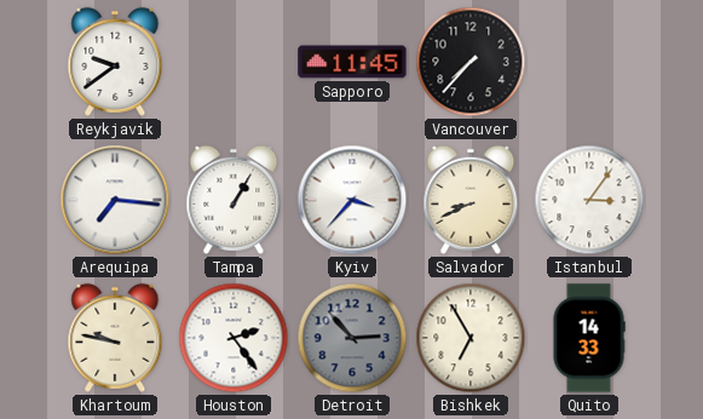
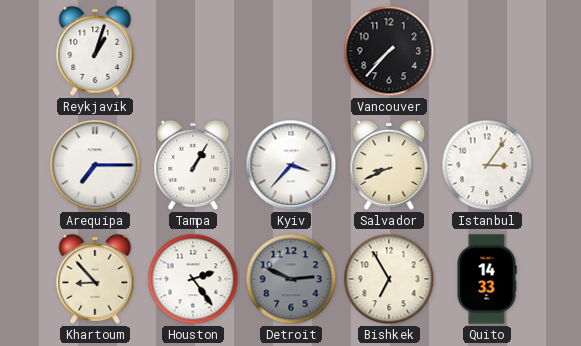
Reykjavik: 9:39 -> 1:03 (95, 51)
Sapporo: 11:45 -> none (352, 62)
Arequipa: 7:16 -> 7:15 (95, 165)
Khartoum: 9:47 -> 8:53 (95, 279)
Detroit: 2:53 -> 2:49 (291, 279)
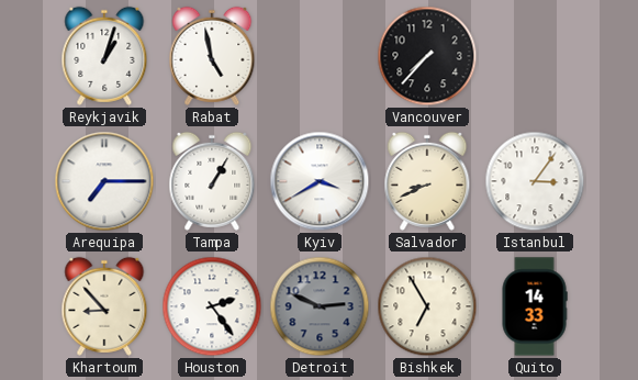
Rabat: none -> 4:58 (212, 56)
Kyiv: 3:37 -> 3:40 (320, 181)
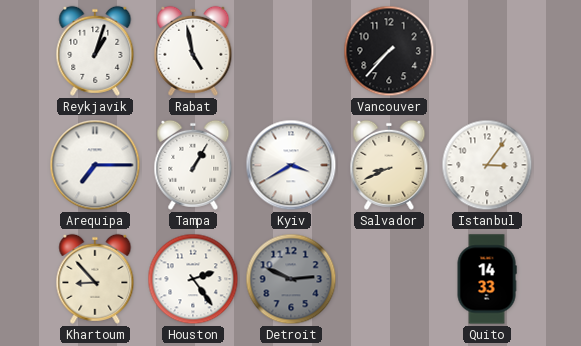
Bishkek: 6:55 -> none (427, 306)
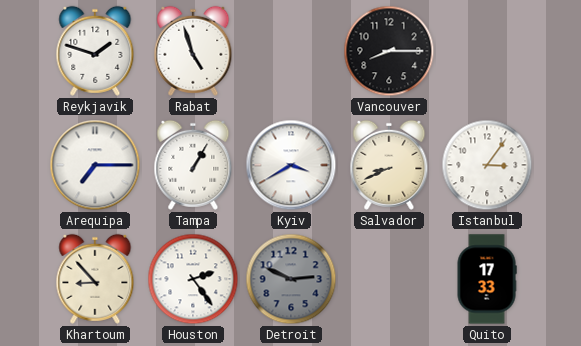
Reykjavik: 1:03 -> 1:48 (95, 51)
Rabat: 4:58 -> 4:57 (193, 51)
Vancouver: 7:37 -> 8:15 (389, 51)
Quito: 14:33 -> 17:33 (487, 279)
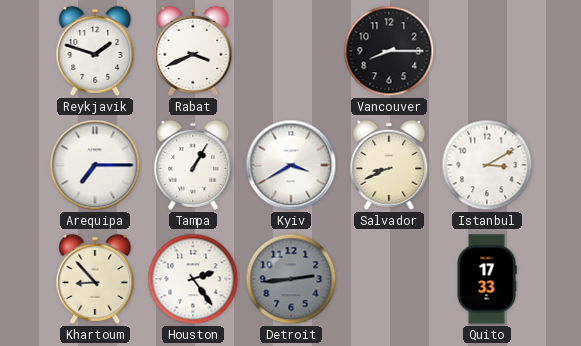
Rabat: 4:57 -> 3:41 (193, 51)
Istanbul: 3:06 -> 3:10 (487, 165)
Detroit: 2:49 -> 2:44 (291, 279)
